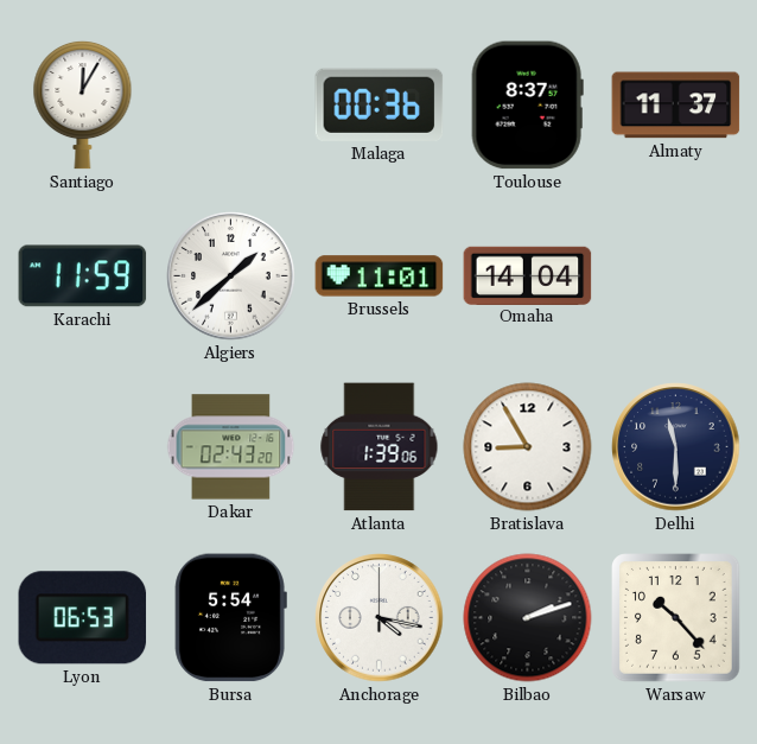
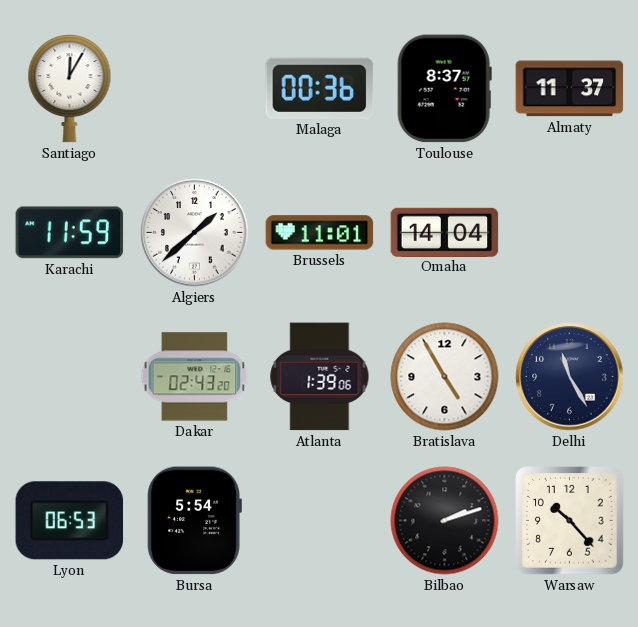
Bratislava: 8:55 -> 4:55 (445, 377)
Delhi: 11:30 -> 11:25 (570, 377)
Anchorage: 4:17 -> none (380, 618)
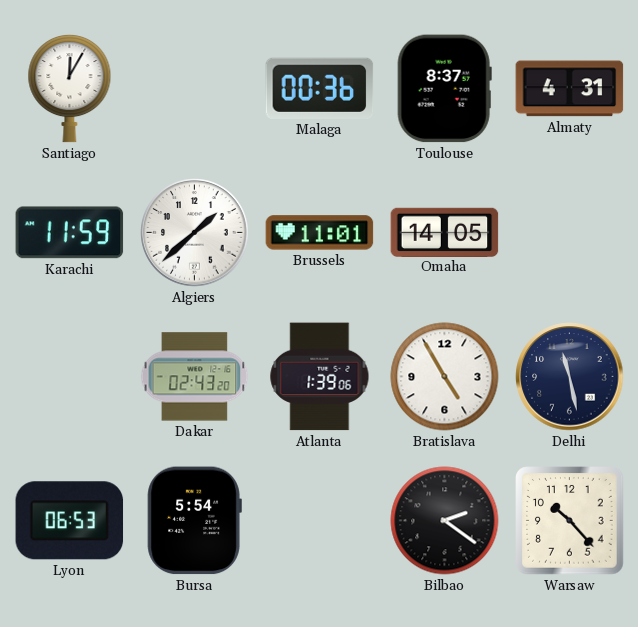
Almaty: 11:37 -> 4:31 (570, 89)
Omaha: 14:04 -> 14:05 (445, 232)
Delhi: 11:25 -> 11:28 (570, 377)
Bilbao: 2:12 -> 2:21 (445, 521)
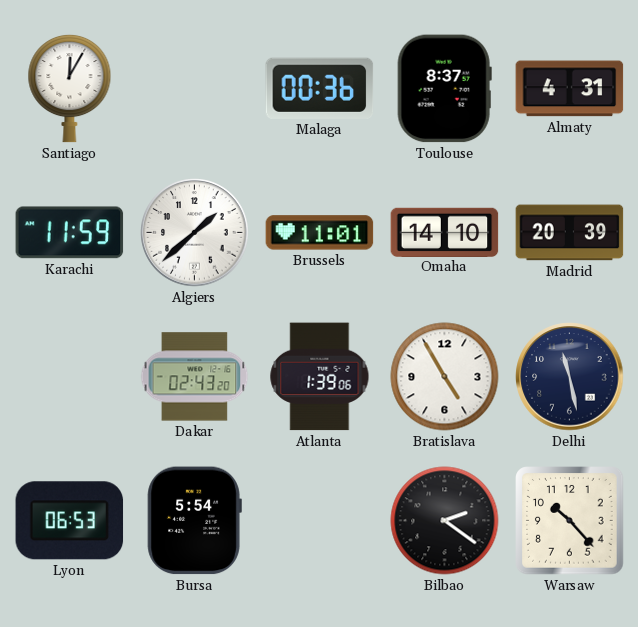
Omaha: 14:05 -> 14:10 (445, 232)
Madrid: none -> 20:39 (570, 233)
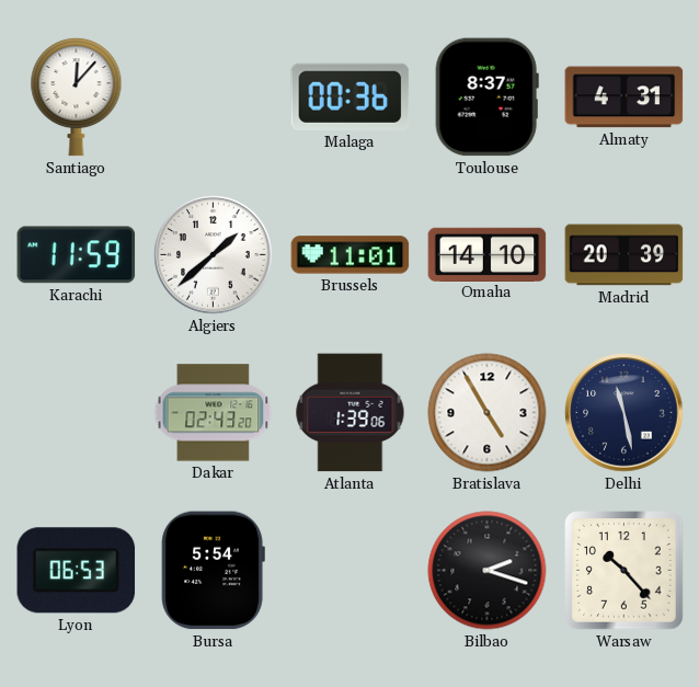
Santiago: 12:05 -> 12:07 (77, 96)
Bilbao: 2:21 -> 2:18 (488, 571)
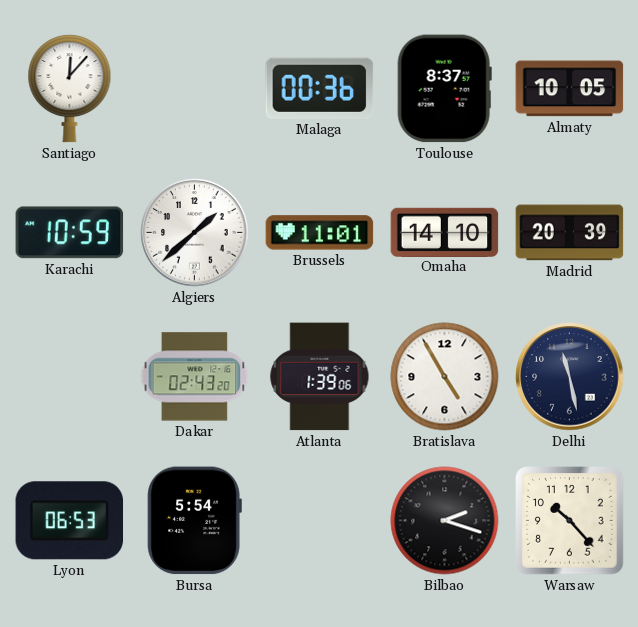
Almaty: 4:31 -> 10:05 (570, 89)
Karachi: 11:59 -> 10:59 (70, 233)
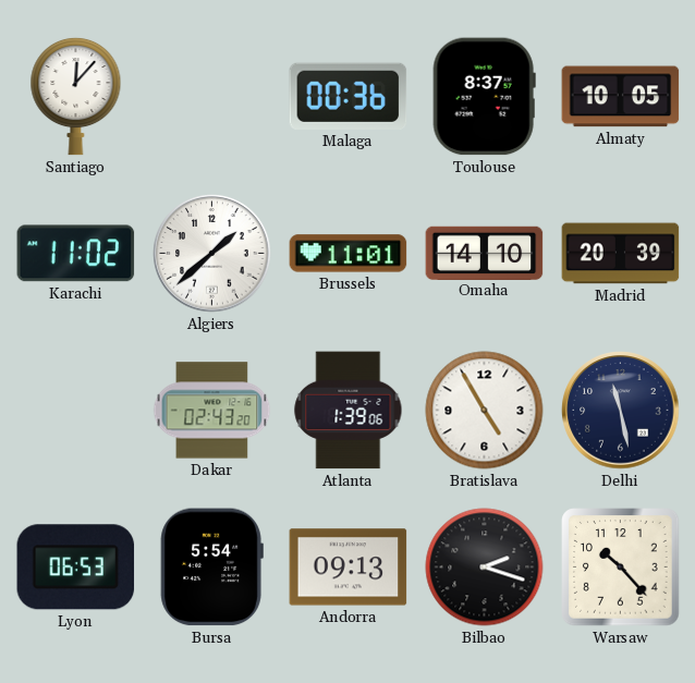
Karachi: 10:59 -> 11:02 (76, 254)
Andorra: none -> 09:13 (349, 568)
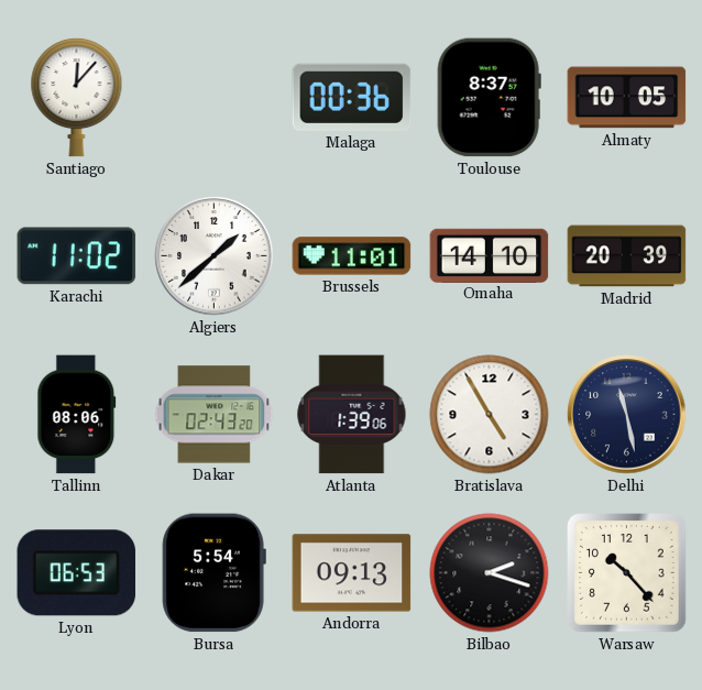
Tallinn: none -> 08:06 (77, 415)
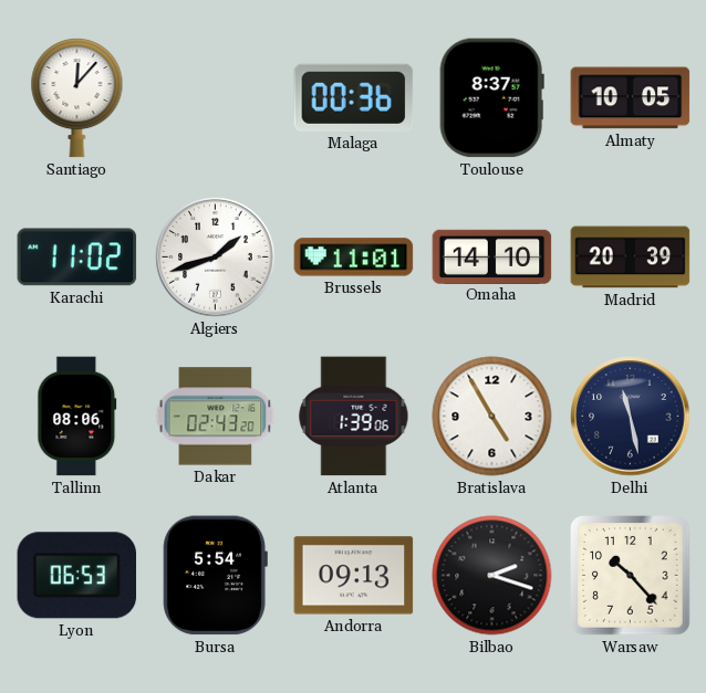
Algiers: 1:38 -> 1:42 (216, 258)
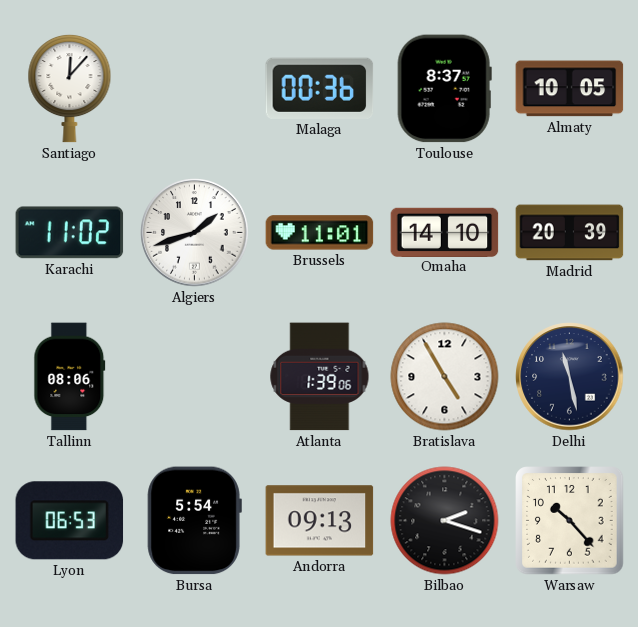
Dakar: 02:43 -> none (216, 417)
